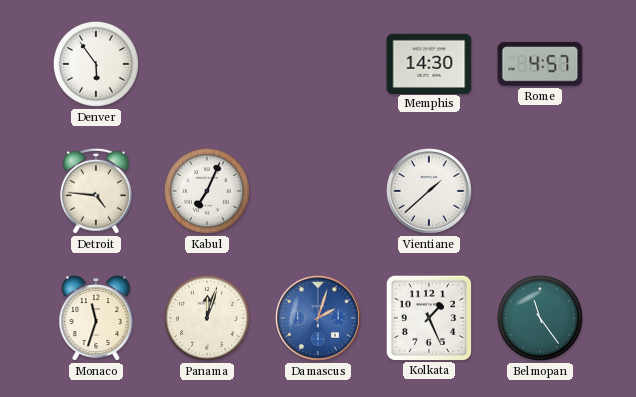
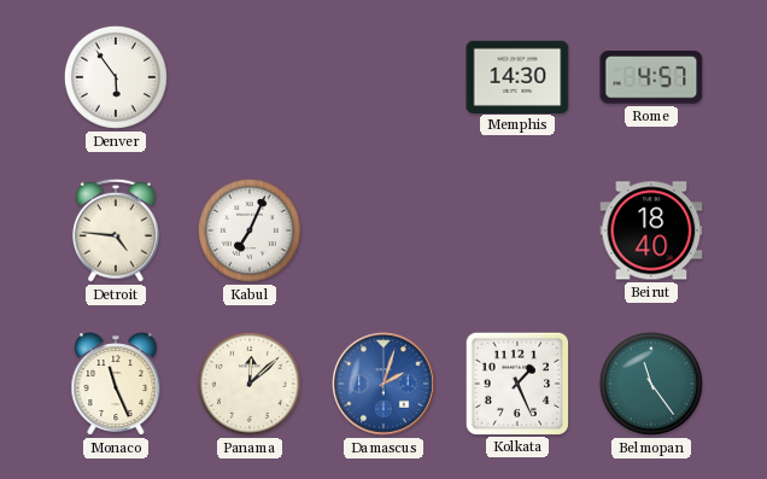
Vientiane: 1:38 -> none (430, 192)
Beirut: none -> 18:40 (651, 230)
Monaco: 11:33 -> 11:26 (116, 384)
Panama: 12:03 -> 12:08 (250, 384)
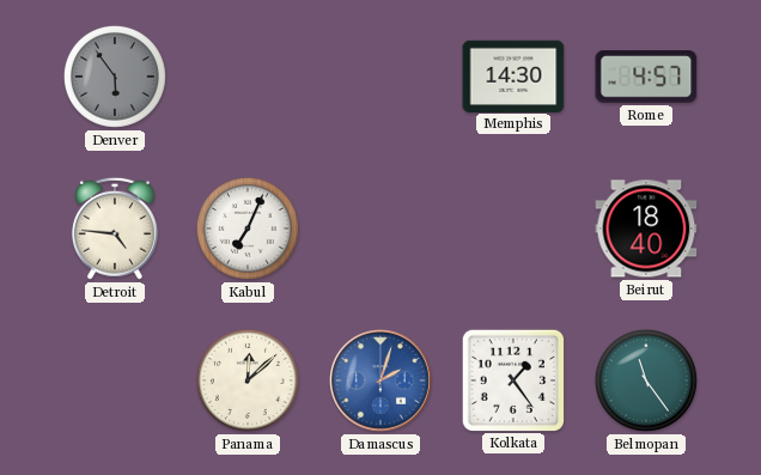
Denver dial: white -> grey (115, 77)
Monaco: 11:26 -> none (116, 384)
Kolkata: 1:26 -> 1:24 (512, 379)
